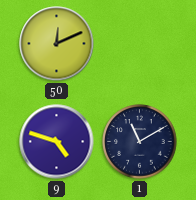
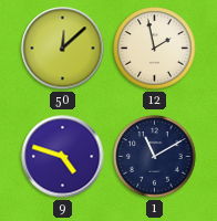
50: 12:11 -> 12:08 (63, 49)
12: none -> 1:58 (155, 49)
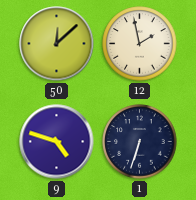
1: 11:10 -> 6:33 (140, 142)
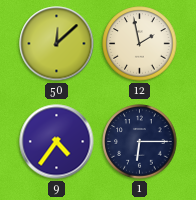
9: 4:48 -> 4:36 (57, 142)
1: 6:33 -> 6:15 (140, 142)
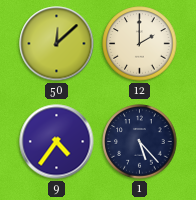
12: 1:58 -> 2:00 (140, 44)
1: 6:15 -> 5:23 (140, 142)
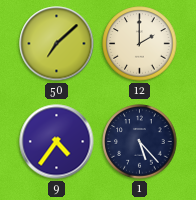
50: 12:08 -> 7:08 (57, 44)
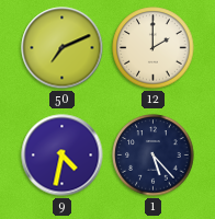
50: 7:08 -> 7:11 (63, 48)
9: 4:36 -> 4:32 (63, 155)
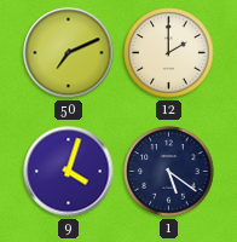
9: 4:32 -> 4:03 (69, 172)
1: 5:23 -> 5:21 (169, 172)
